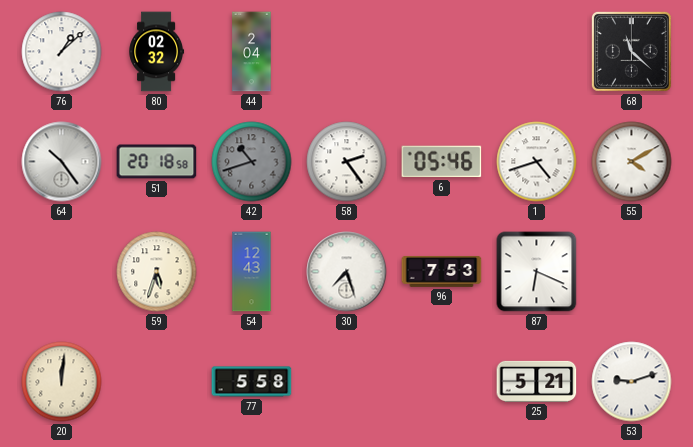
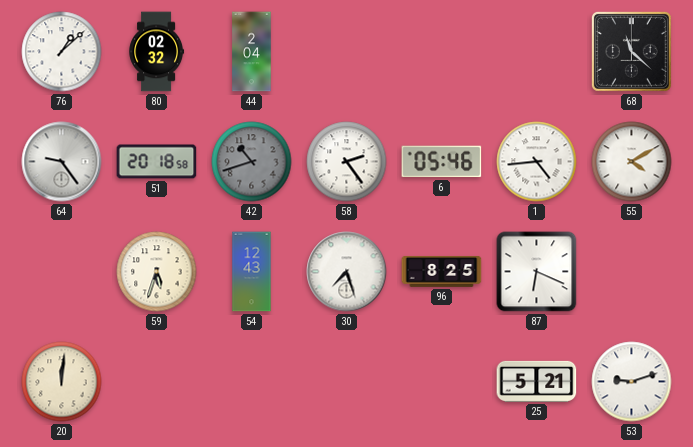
64: 10:24 -> 9:24 (62, 162)
1: 4:42 -> 4:44 (537, 162)
96: 7:53 -> 8:25 (442, 272)
77: 5:58 -> none (252, 382)
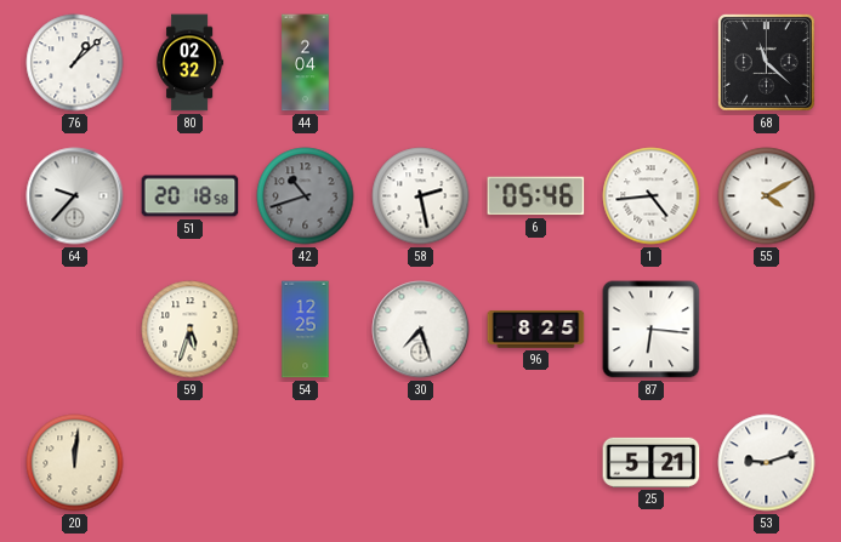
64: 9:24 -> 9:37 (75, 196)
58: 2:24 -> 2:28 (421, 196)
54: 12:43 -> 12:25 (306, 330)
87: 6:19 -> 6:16 (652, 330)
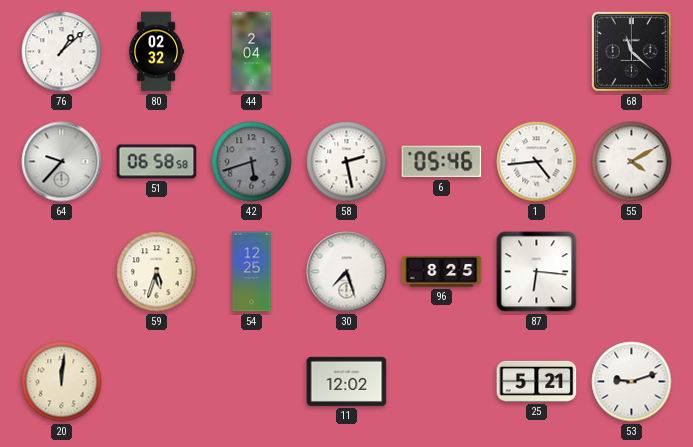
51: 20:18 -> 06:58 (157, 162)
42: 10:42 -> 5:42 (252, 162)
11: none -> 12:02 (347, 381)
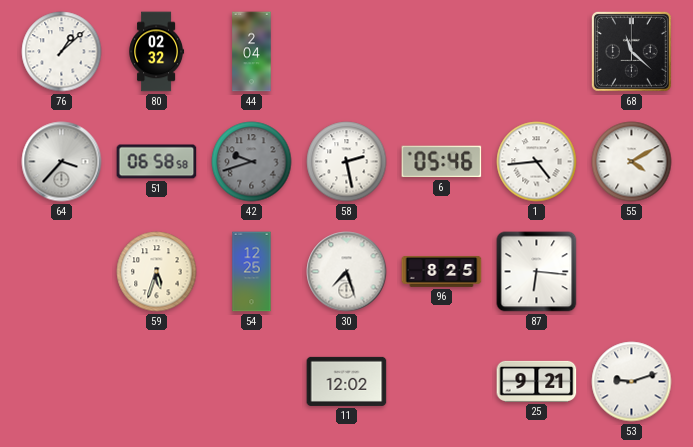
64: 9:37 -> 3:37 (62, 162)
42: 5:42 -> 9:42 (252, 162)
20: 12:01 -> none (62, 382)
25: 5:21 -> 9:21 (537, 381)
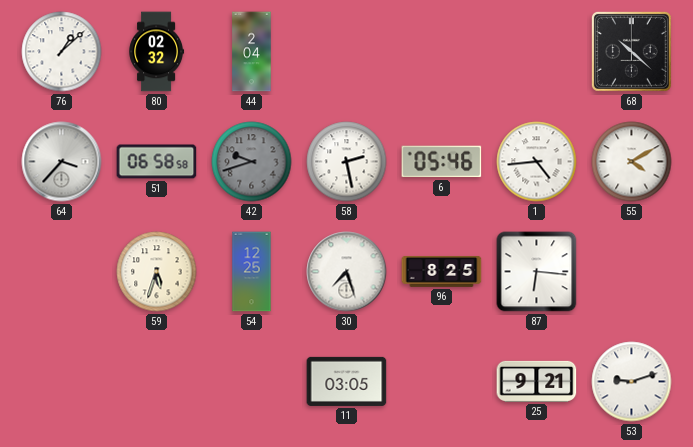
68: 11:22 -> 10:22 (631, 51)
11: 12:02 -> 03:05 (347, 381)
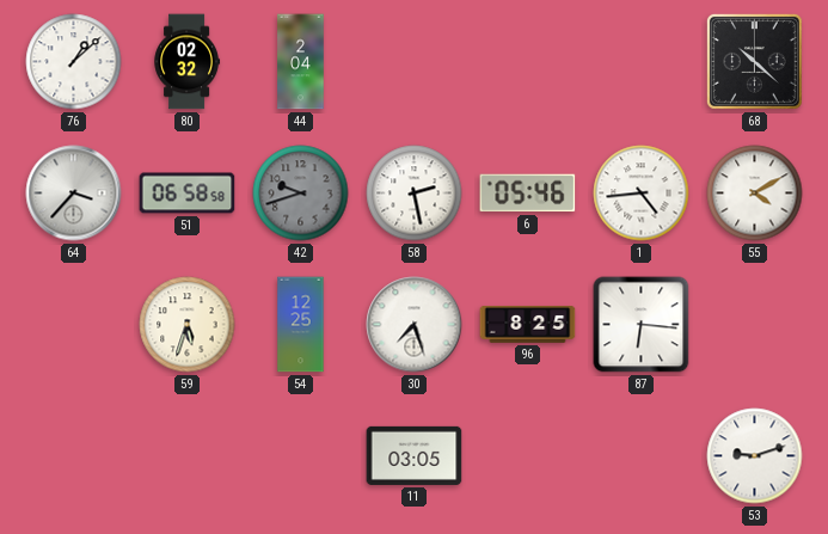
25: 9:21 -> none (537, 381)
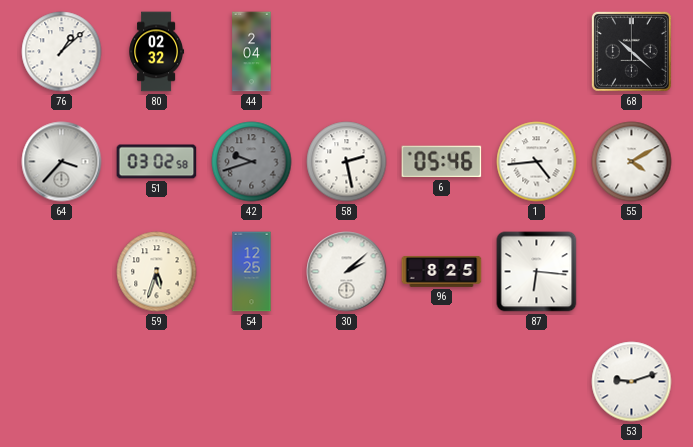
51: 06:58 -> 03:02 (157, 162)
30: 7:27 -> 2:08 (347, 272)
11: 03:05 -> none (415, 455)
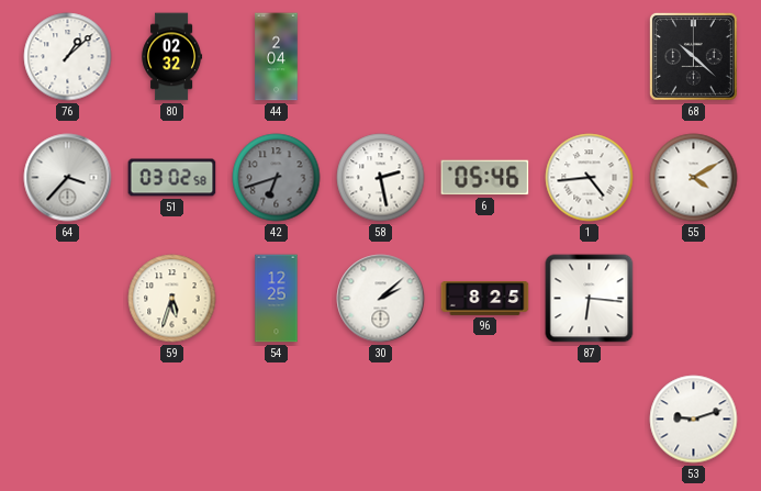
42: 9:42 -> 6:42 (277, 178)
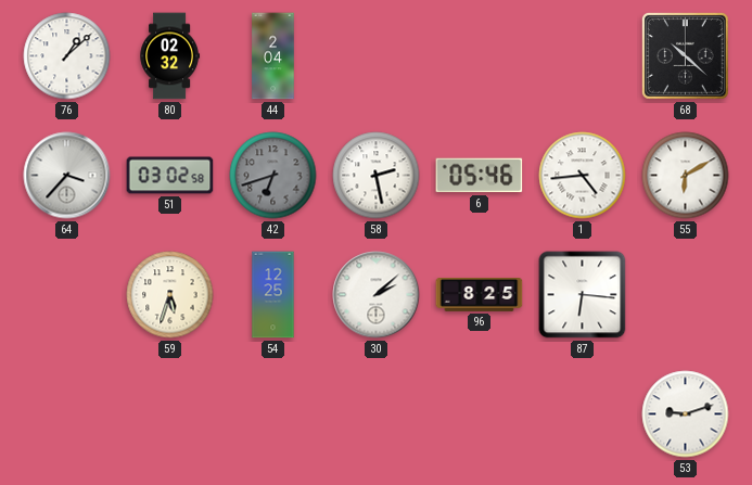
55: 4:10 -> 6:10 (686, 176)
